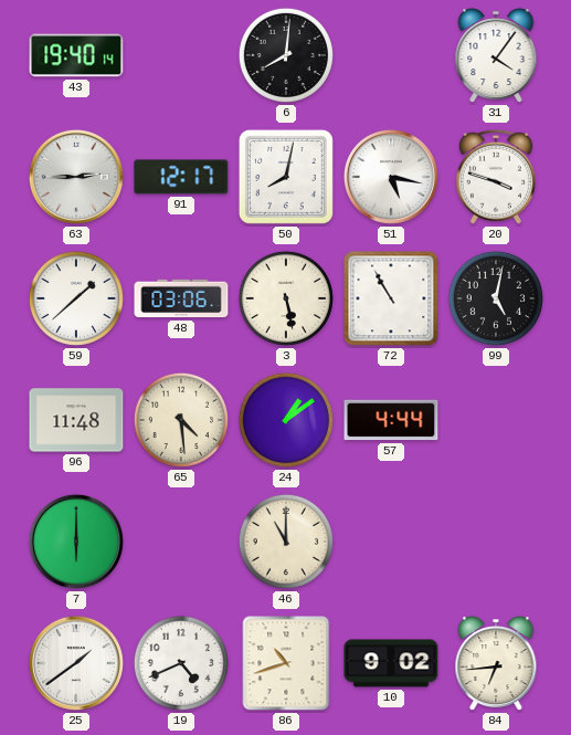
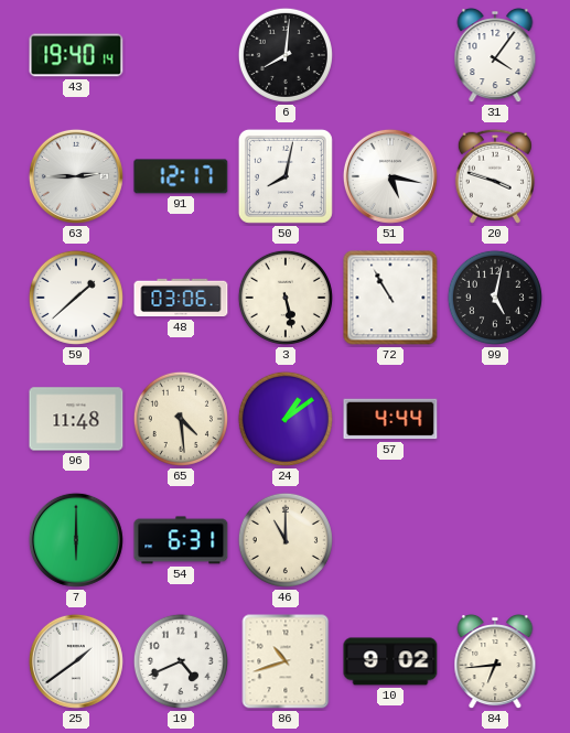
54: none -> 6:31 (181, 540)
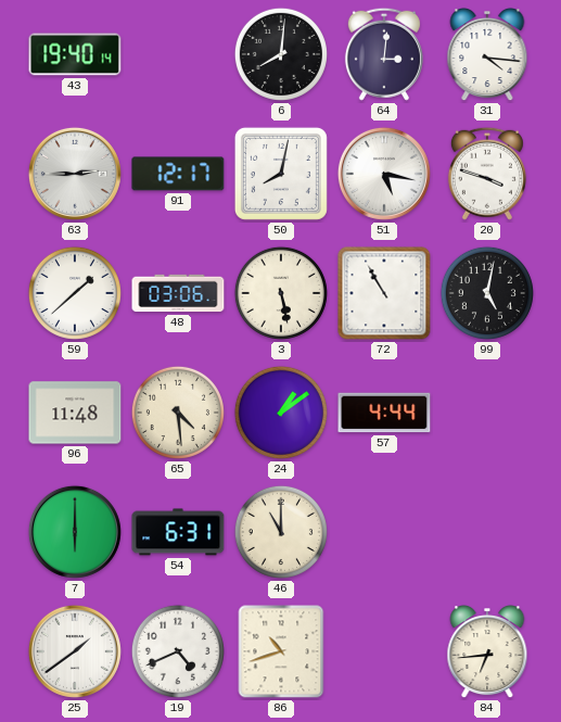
64: none -> 3:01 (384, 54)
31: 4:06 -> 4:16 (487, 55)
10: 9:02 -> none (390, 661)
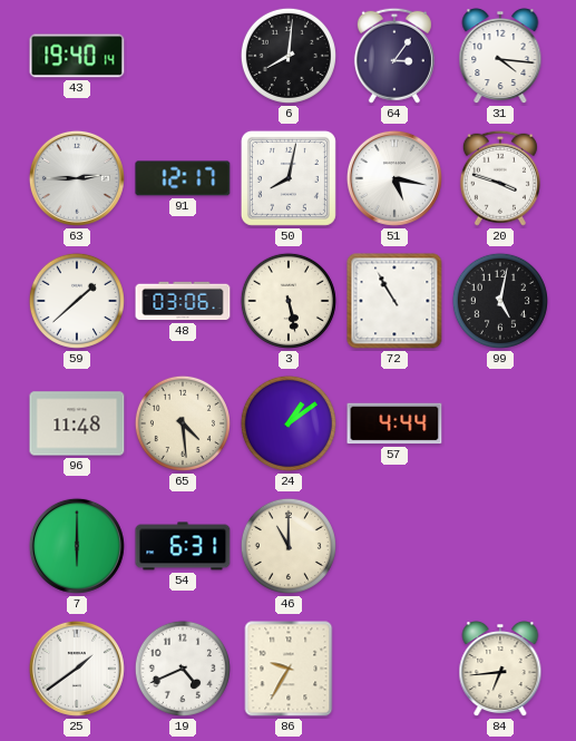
64: 3:01 -> 3:06 (394, 56)
86: 10:42 -> 9:35 (289, 669)
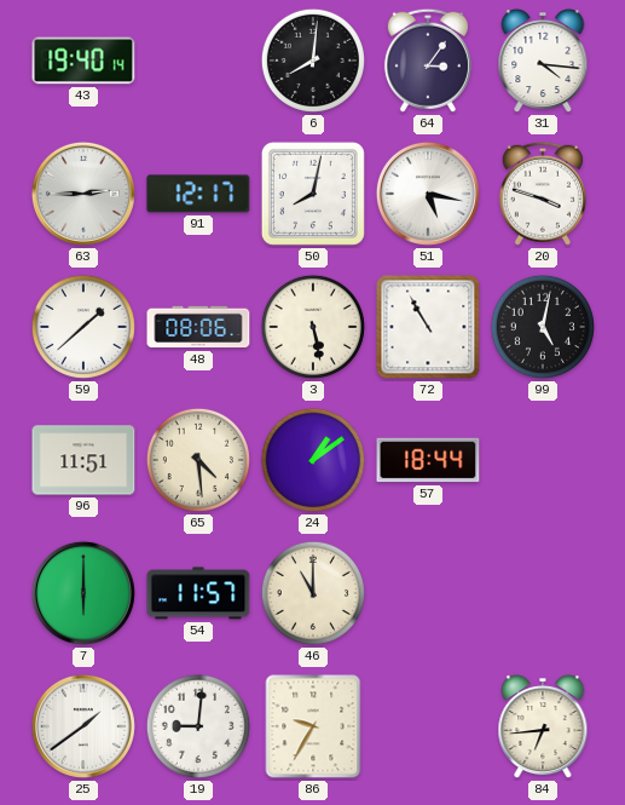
48: 03:06 -> 08:06 (198, 327)
96: 11:48 -> 11:51 (83, 460)
57: 4:44 -> 18:44 (428, 460)
54: 6:31 -> 11:57 (198, 593)
19: 4:41 -> 9:01 (198, 726)
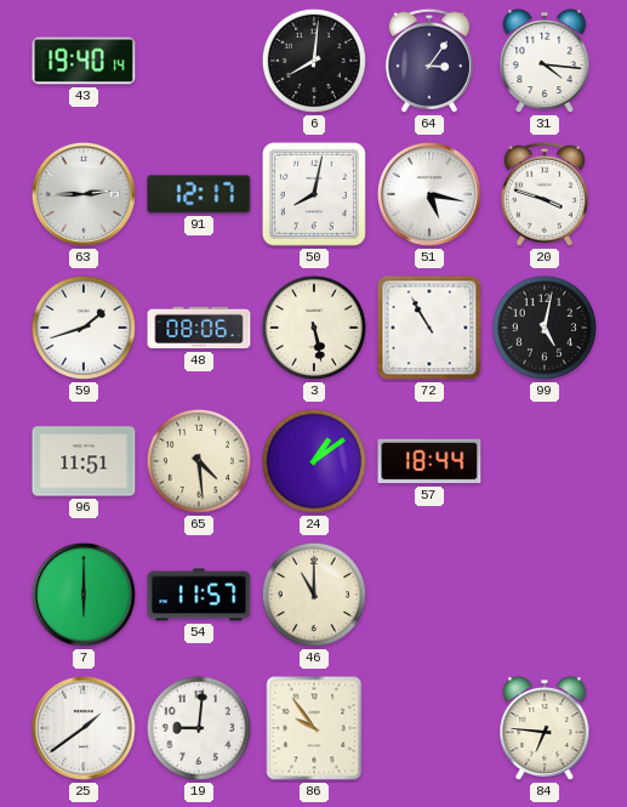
59: 1:38 -> 1:42 (84, 328)
86: 9:35 -> 9:54 (314, 728)
84: 6:44 -> 6:46 (545, 729)
